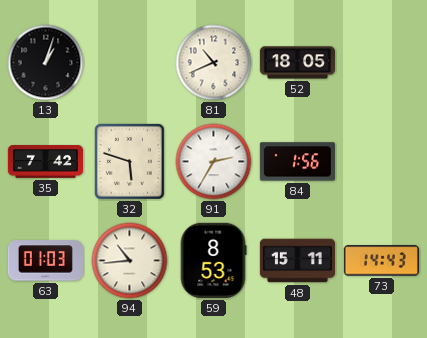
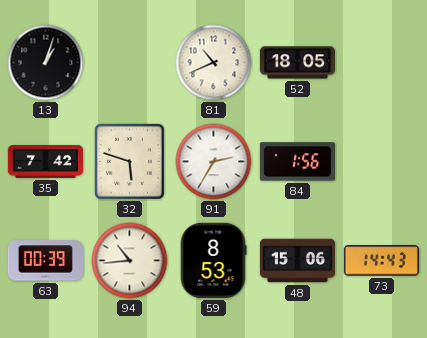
63: 01:03 -> 00:39 (45, 261)
48: 15:11 -> 15:06 (297, 261)
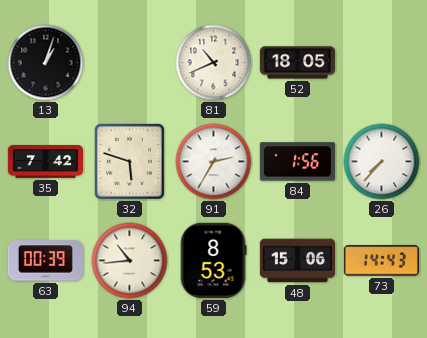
26: none -> 7:37 (382, 162)
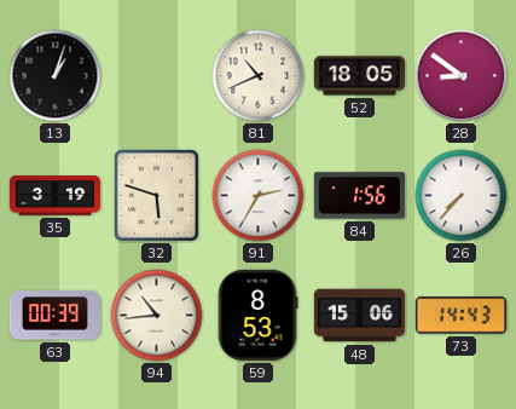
28: none -> 8:51 (462, 76)
35: 7:42 -> 3:19 (54, 196)
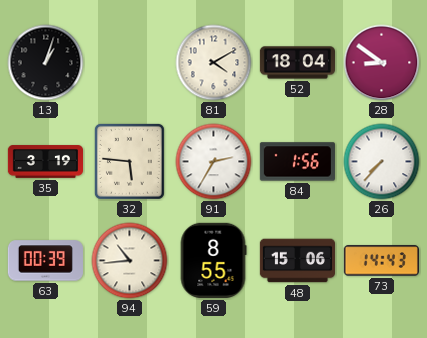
81: 10:41 -> 4:10 (214, 63)
52: 18:05 -> 18:04 (297, 63)
32: 5:48 -> 5:46 (129, 161)
59: 8:53 -> 8:55 (213, 260)
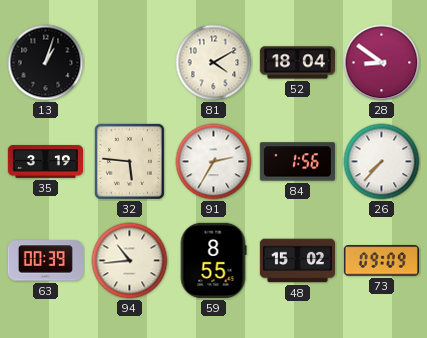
48: 15:06 -> 15:02 (297, 261)
73: 14:43 -> 09:09 (381, 261)
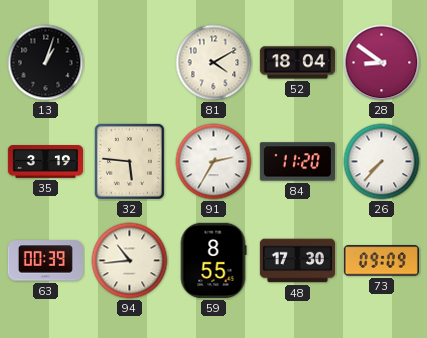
84: 1:56 -> 11:20 (297, 162)
48: 15:02 -> 17:30 (297, 261)
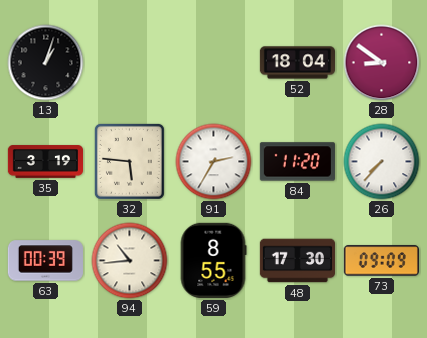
81: 4:10 -> none (214, 63)
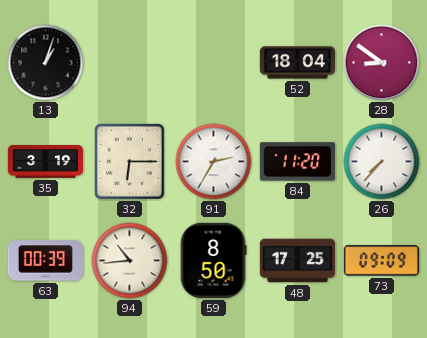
32: 5:46 -> 6:15 (129, 161)
59: 8:55 -> 8:50 (213, 260)
48: 17:30 -> 17:25 (297, 261)
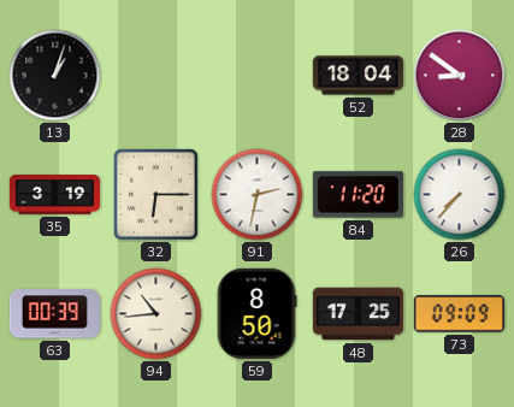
91: 2:35 -> 2:32 (258, 195)
